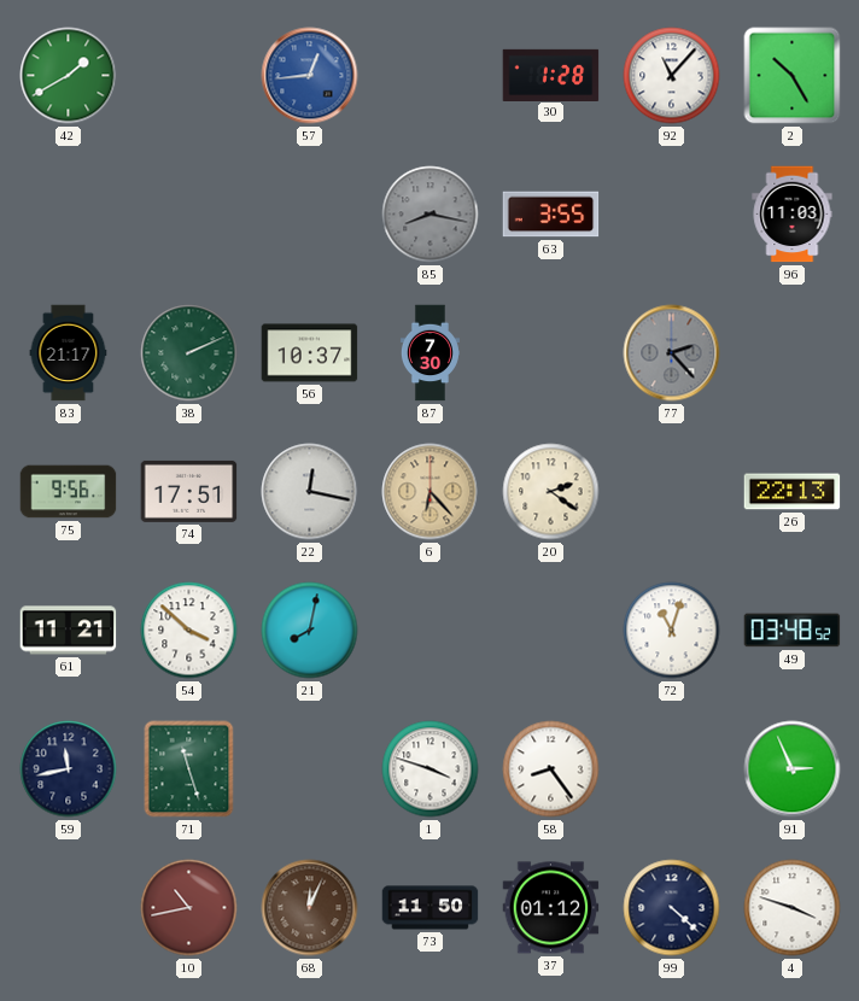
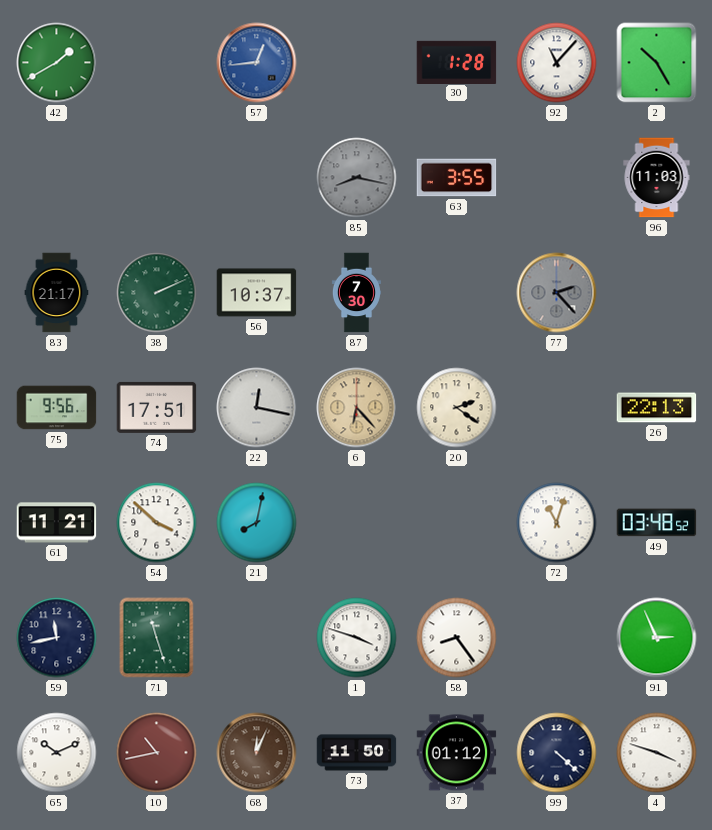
65: none -> 10:11 (57, 753)
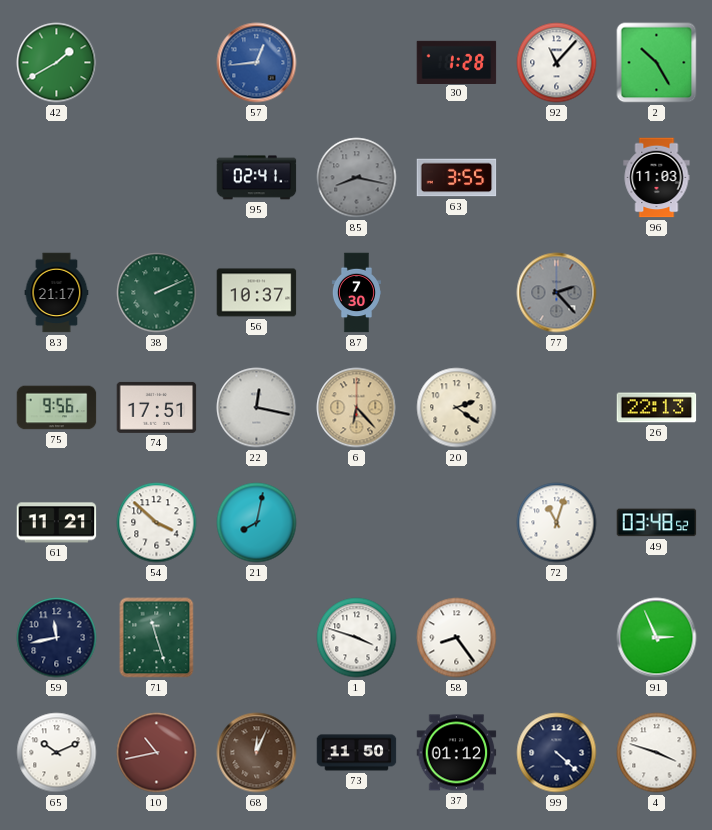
95: none -> 02:41 (257, 178)
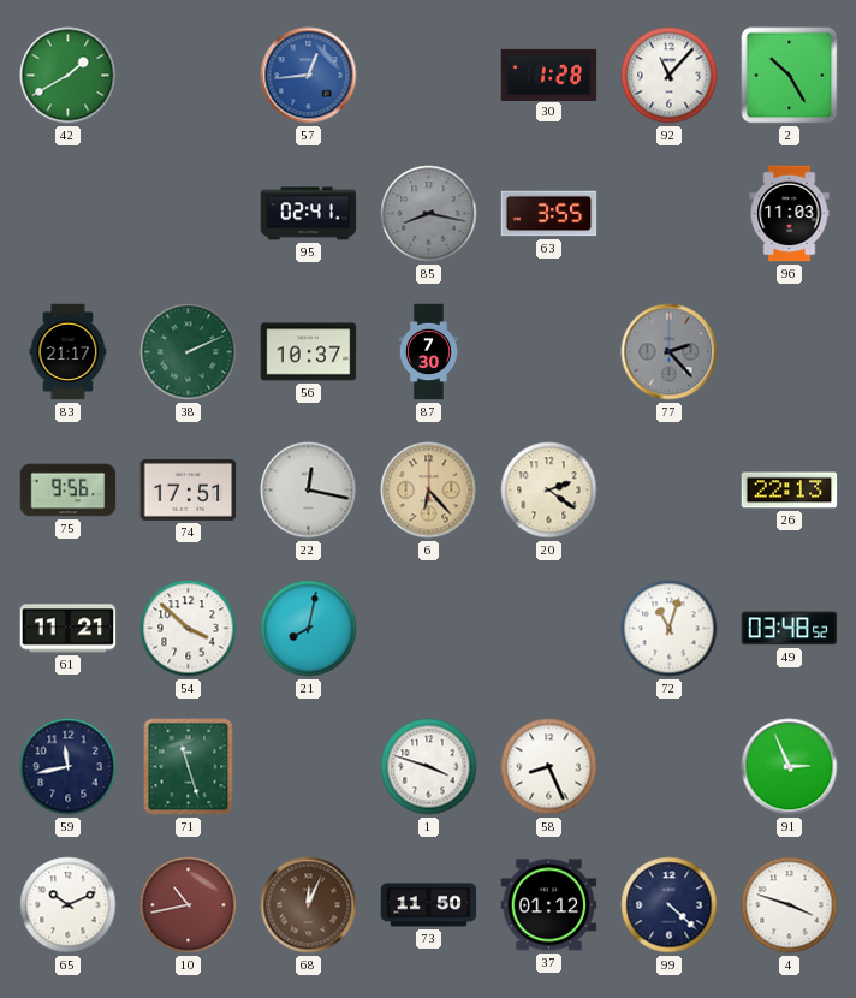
58: 8:24 -> 8:26 (549, 767)
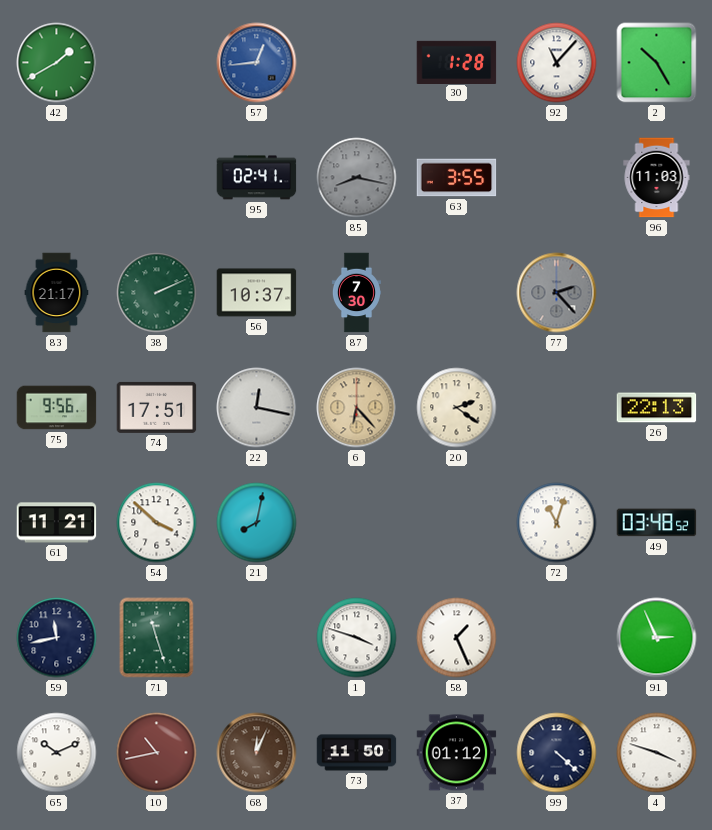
58: 8:26 -> 1:26 (457, 638)
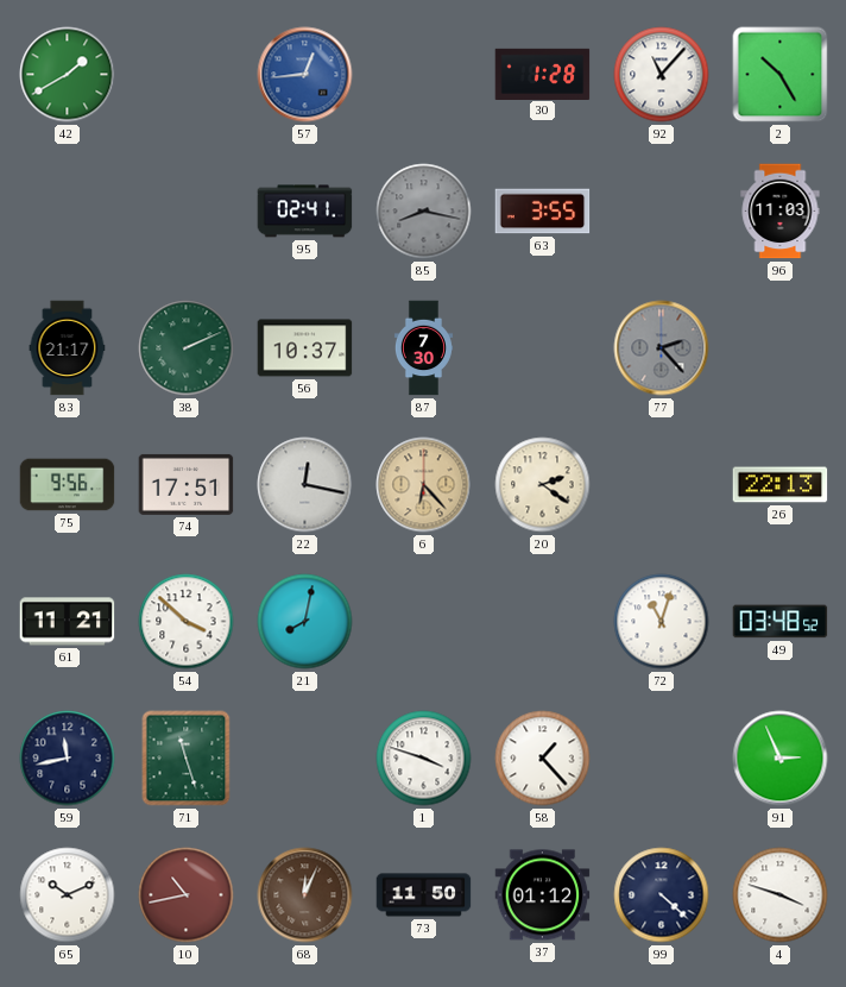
58: 1:26 -> 1:23 (543, 759)
